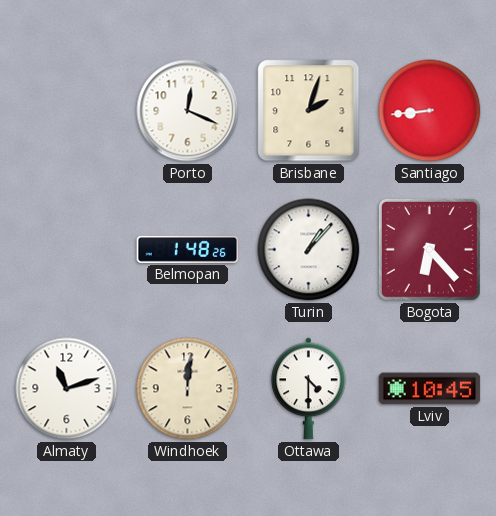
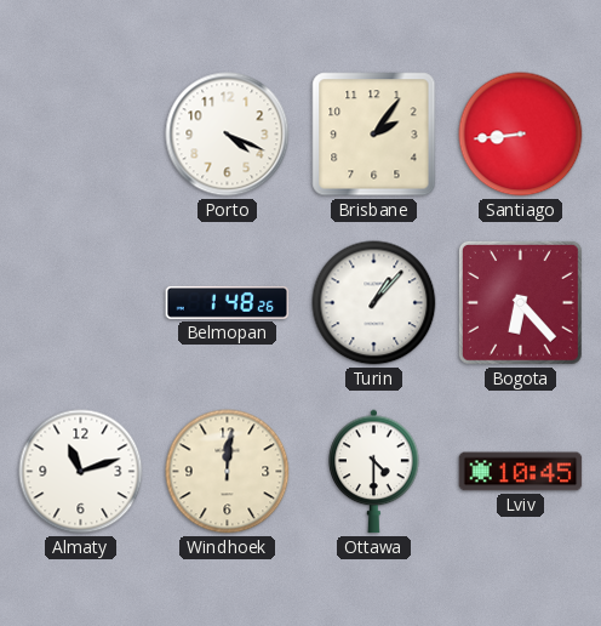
Porto: 12:19 -> 4:19 (228, 135)
Brisbane: 2:03 -> 2:06 (374, 135)
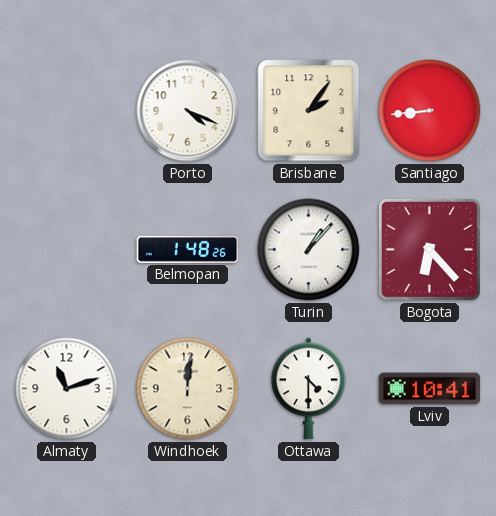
Lviv: 10:45 -> 10:41 (430, 389)
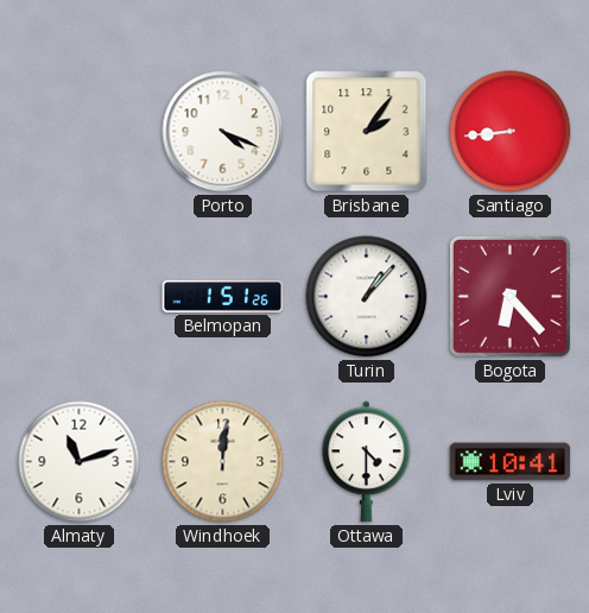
Belmopan: 1:48 -> 1:51 (223, 296)
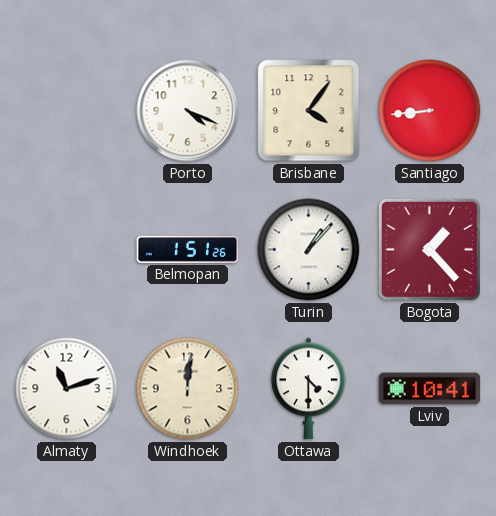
Brisbane: 2:06 -> 4:06 (309, 111)
Bogota: 6:23 -> 1:23 (429, 249)
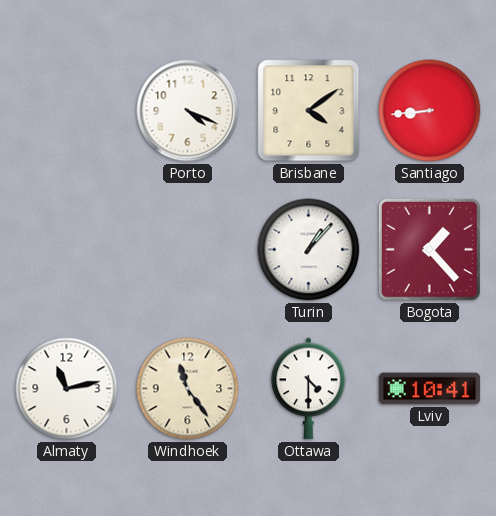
Brisbane: 4:06 -> 4:09 (309, 111)
Belmopan: 1:51 -> none (188, 249)
Almaty: 11:12 -> 11:13 (67, 389)
Windhoek: 12:01 -> 11:24 (188, 389)
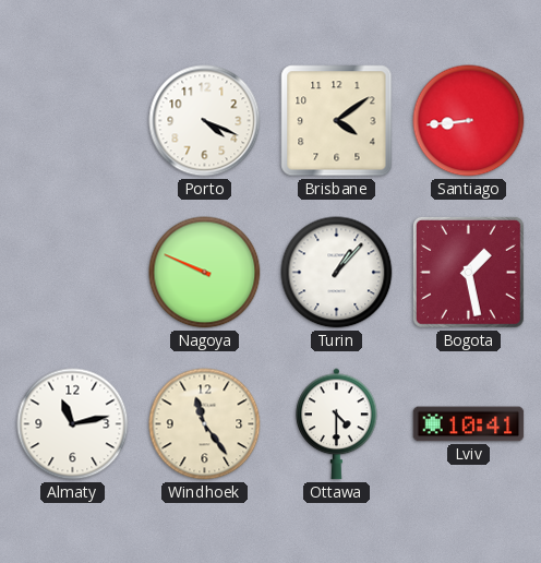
Nagoya: none -> 9:49 (205, 273)
Bogota: 1:23 -> 1:28 (468, 272)
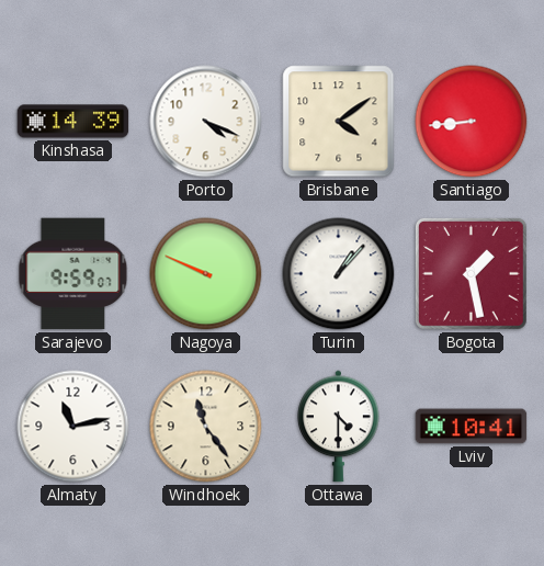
Kinshasa: none -> 14:39 (73, 122)
Sarajevo: none -> 9:59 (73, 274)
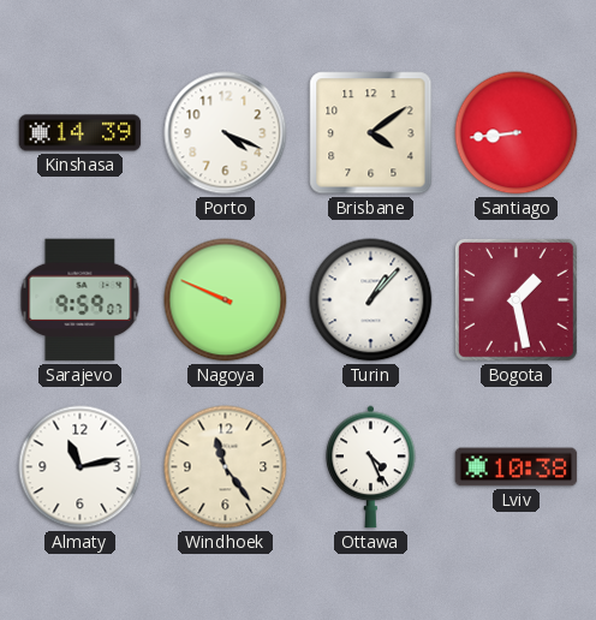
Ottawa: 4:30 -> 4:26 (371, 467)
Lviv: 10:41 -> 10:38 (517, 467)
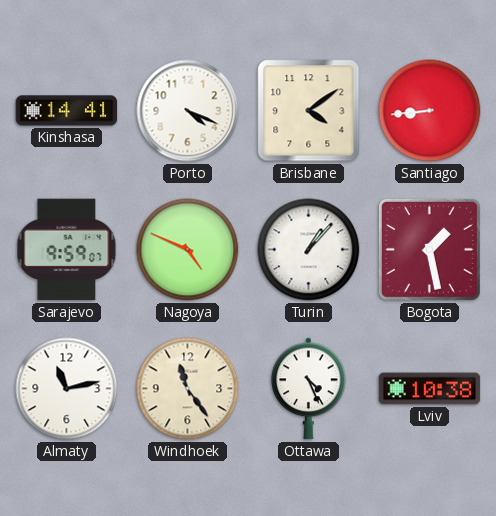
Kinshasa: 14:39 -> 14:41 (67, 111)
Nagoya: 9:49 -> 4:49 (188, 250)
